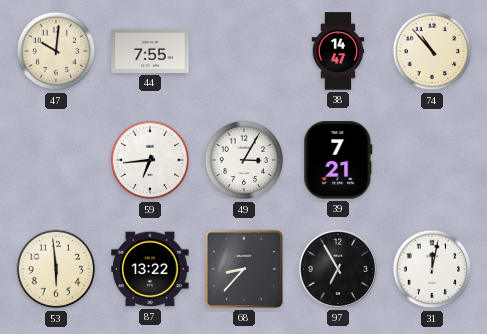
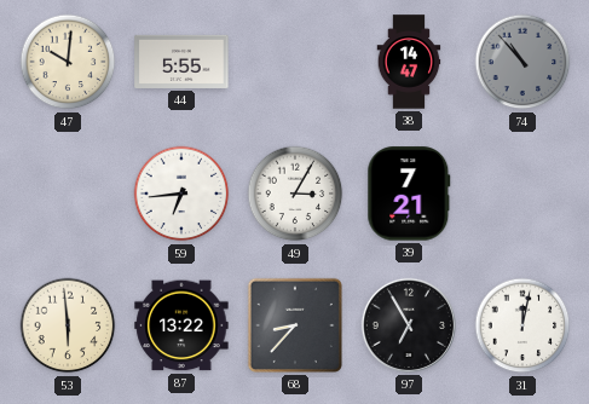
44: 7:55 -> 5:55 (181, 62)
74 dial: cream -> grey (522, 62)
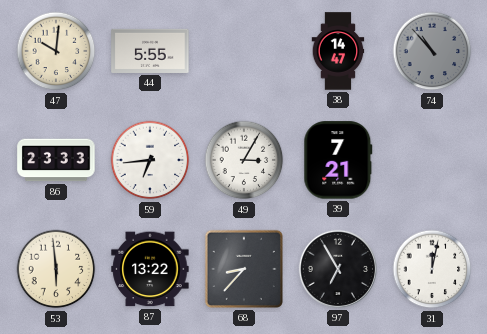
86: none -> 23:33 (56, 160)
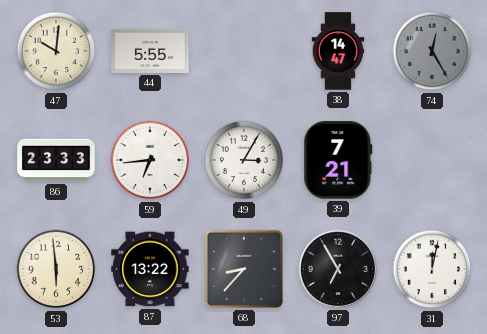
74: 10:53 -> 12:25 (432, 51)
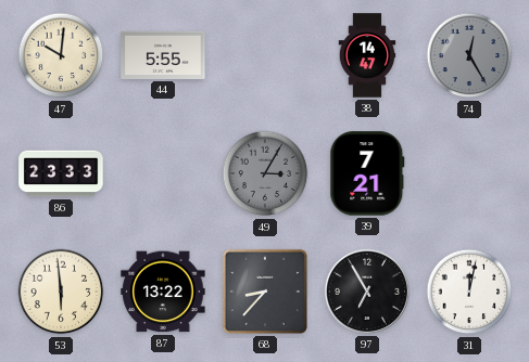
59: 6:44 -> none (150, 160)
49 dial: white -> grey (265, 173)
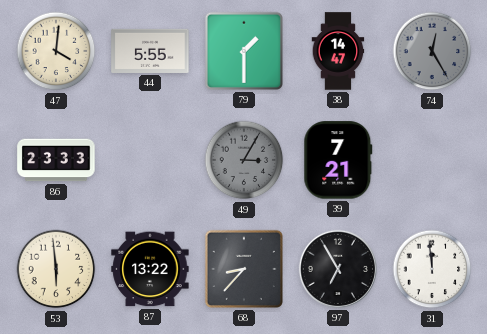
47: 10:01 -> 4:01 (56, 51)
79: none -> 1:30 (244, 51)
31: 12:02 -> 11:59 (432, 269)
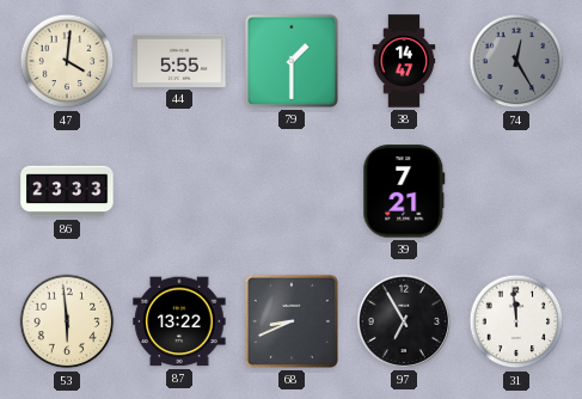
49: 3:05 -> none (244, 160)
68: 8:37 -> 8:41 (292, 321)
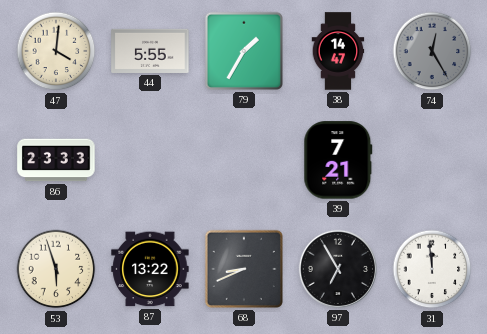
79: 1:30 -> 1:35 (244, 51)
53: 5:59 -> 5:57 (56, 269)
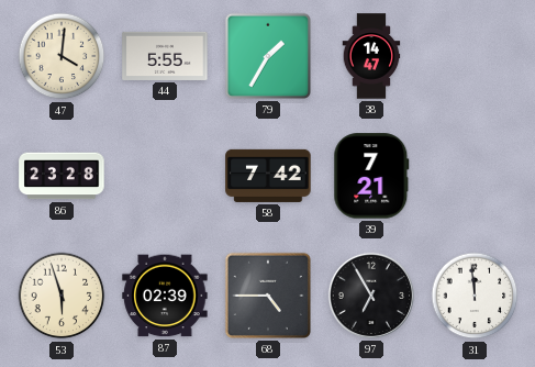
74: 12:25 -> none (432, 51)
86: 23:33 -> 23:28 (62, 176)
58: none -> 7:42 (268, 176)
87: 13:22 -> 02:39 (165, 296)
68: 8:41 -> 4:45 (268, 296)
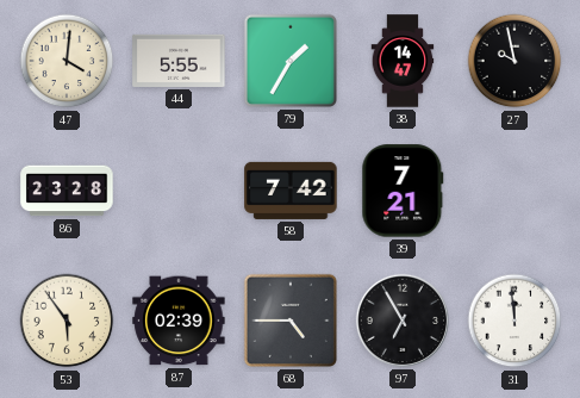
27: none -> 9:58 (514, 61)
53: 5:57 -> 5:54 (67, 321)
